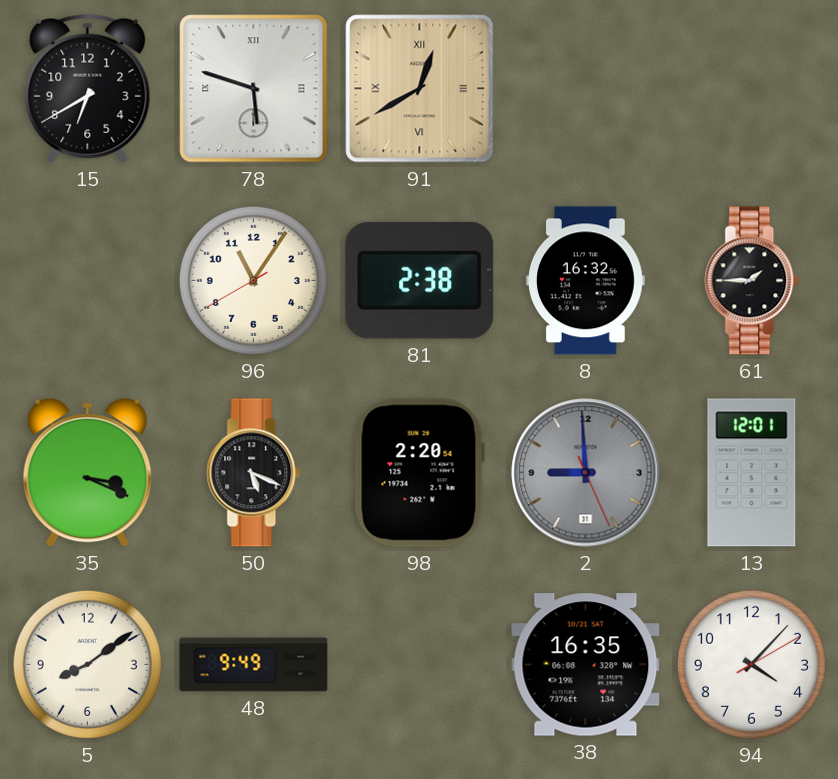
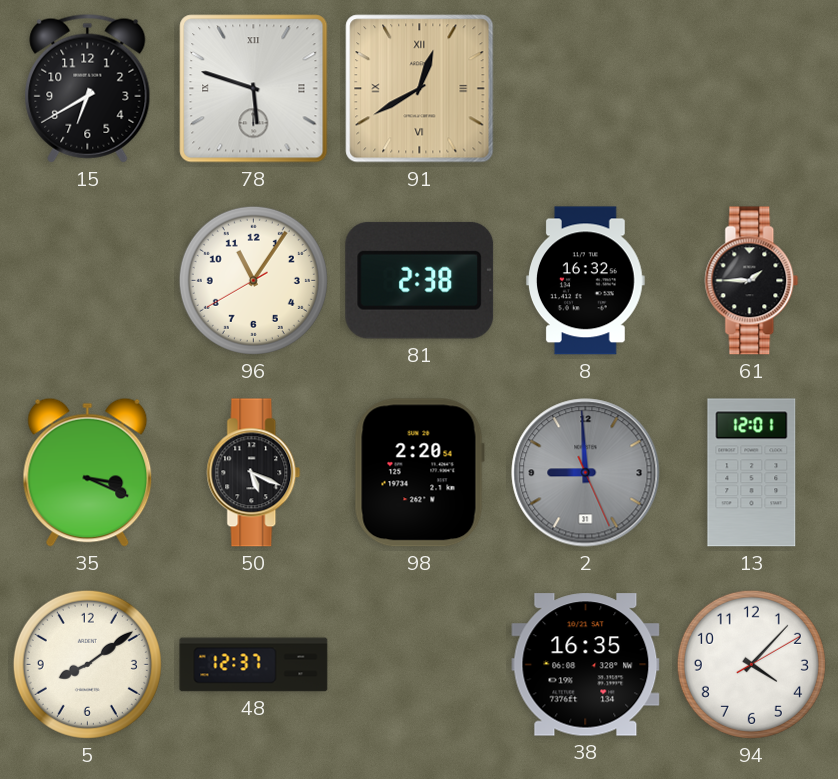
48: 9:49 -> 12:37 (254, 665)
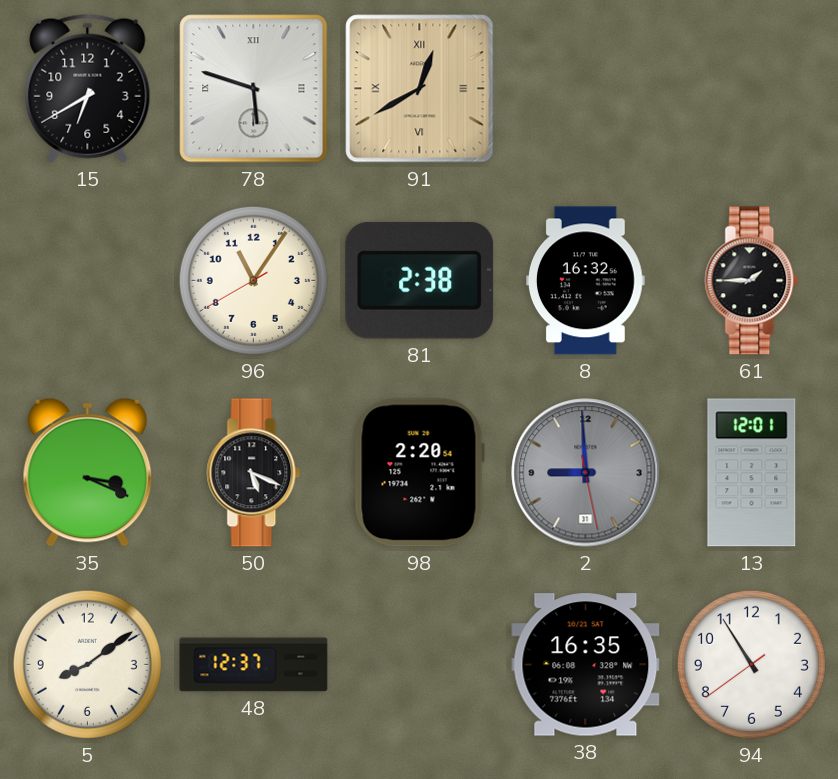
2: 8:59:26 -> 8:59:28 (586, 473)
94: 4:07 -> 10:54 (751, 664)
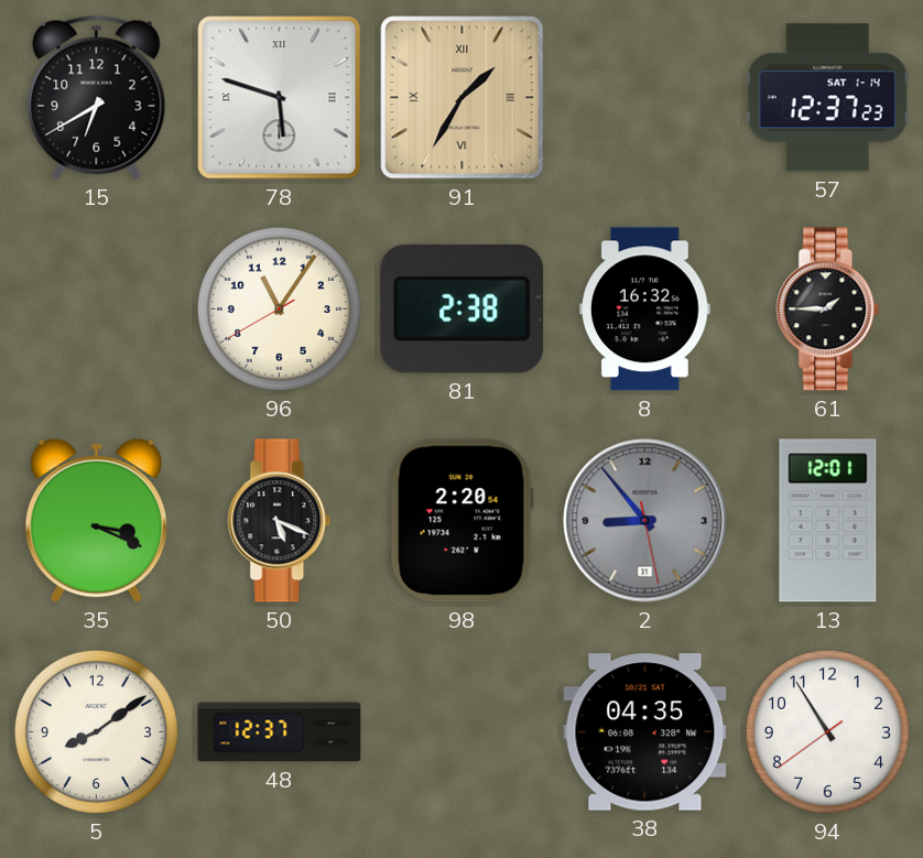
91: 12:40 -> 1:35 (463, 98)
57: none -> 12:37 (827, 98)
2: 8:59 -> 8:53 (645, 521)
38: 16:35 -> 04:35 (645, 732)
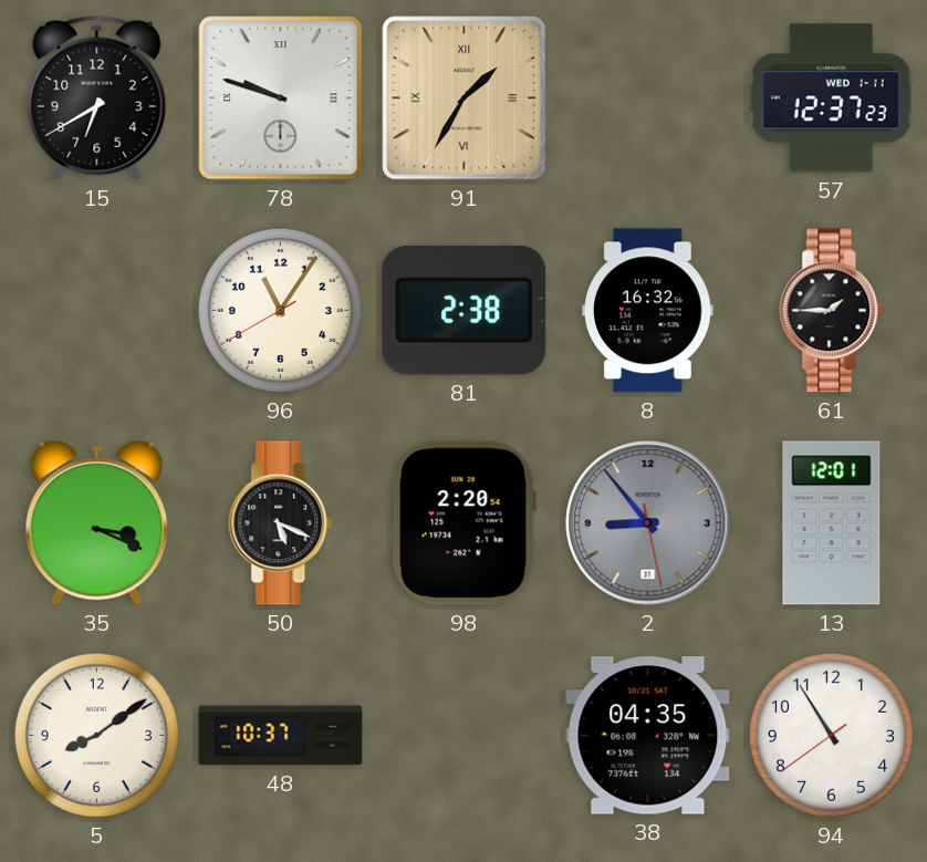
78: 5:48 -> 9:48 (281, 98)
57 date: SAT 1-14 -> WED 1-11 (831, 98)
48: 12:37 -> 10:37 (281, 736)
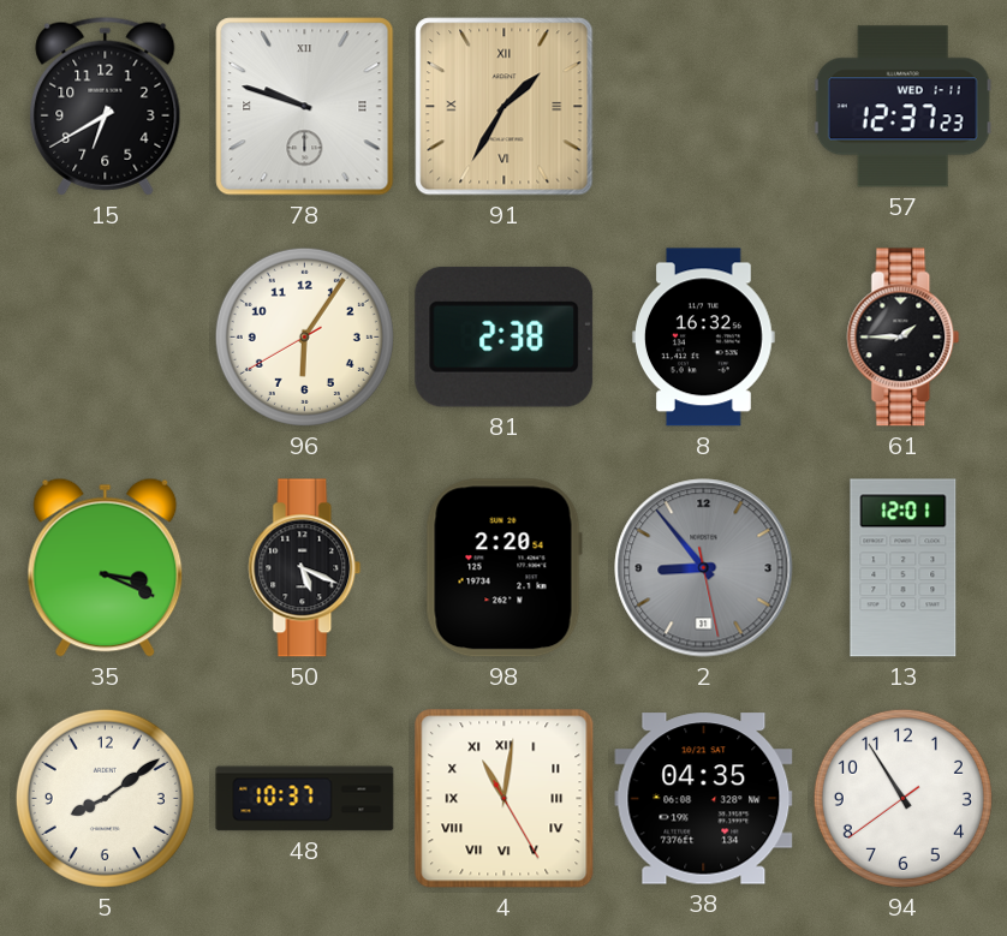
96: 11:05 -> 6:05 (304, 336)
4: none -> 11:01 (505, 799)
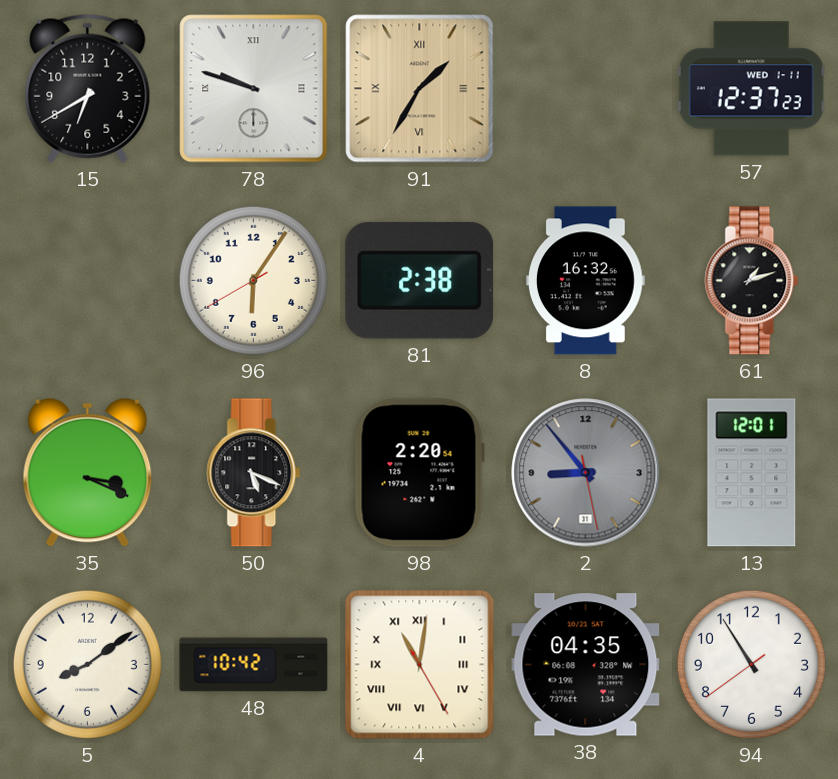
61: 1:45 -> 1:12 (752, 281)
48: 10:37 -> 10:42 (254, 665)
